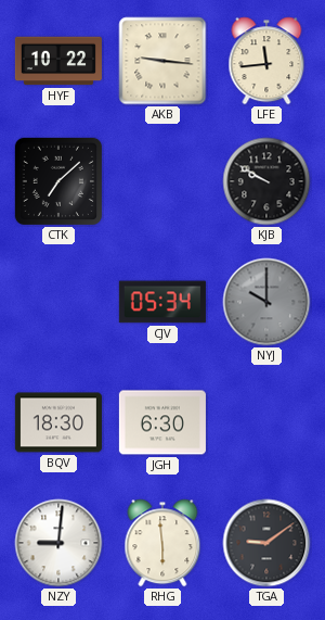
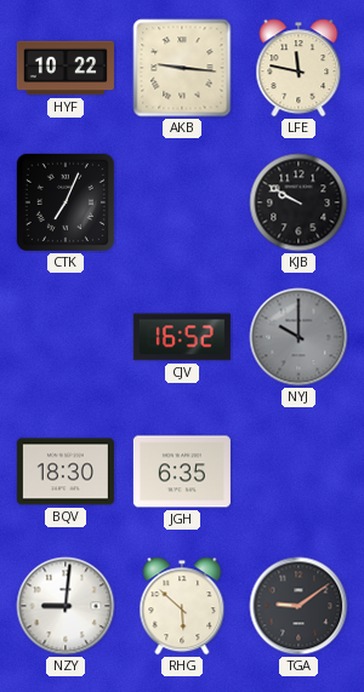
LFE: 11:44 -> 11:47 (298, 68)
CTK: 7:08 -> 7:04 (66, 202)
CJV: 05:34 -> 16:52 (182, 337)
JGH: 6:30 -> 6:35 (182, 471)
RHG: 5:59 -> 5:52 (182, 606)
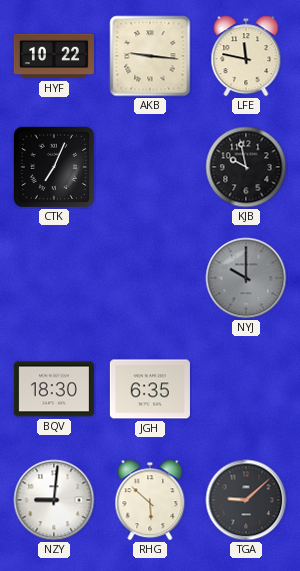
KJB: 9:50 -> 9:58 (246, 167)
CJV: 16:52 -> none (182, 337)
TGA: 9:09 -> 9:08 (246, 500)
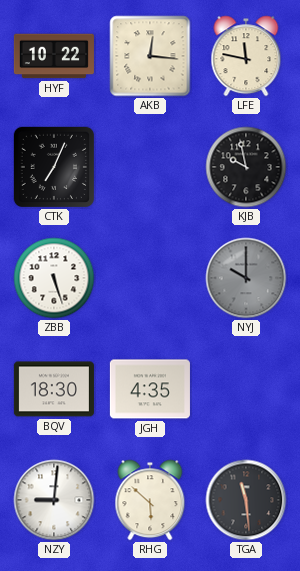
AKB: 9:16 -> 12:16 (150, 56)
ZBB: none -> 5:27 (54, 278)
JGH: 6:35 -> 4:35 (150, 389)
TGA: 9:08 -> 11:29 (246, 500)
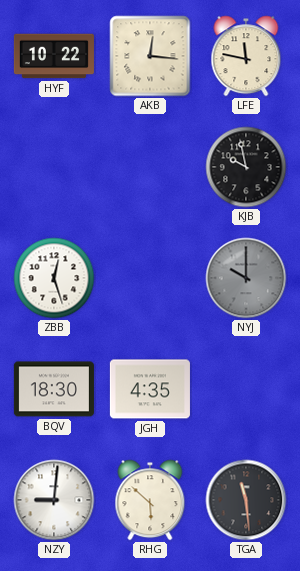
CTK: 7:04 -> none (54, 167)
ZBB: 5:27 -> 12:27 (54, 278)
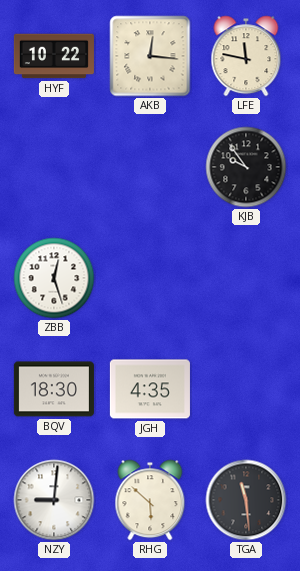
KJB: 9:58 -> 9:54 (246, 167)
NYJ: 10:00 -> none (246, 278)
